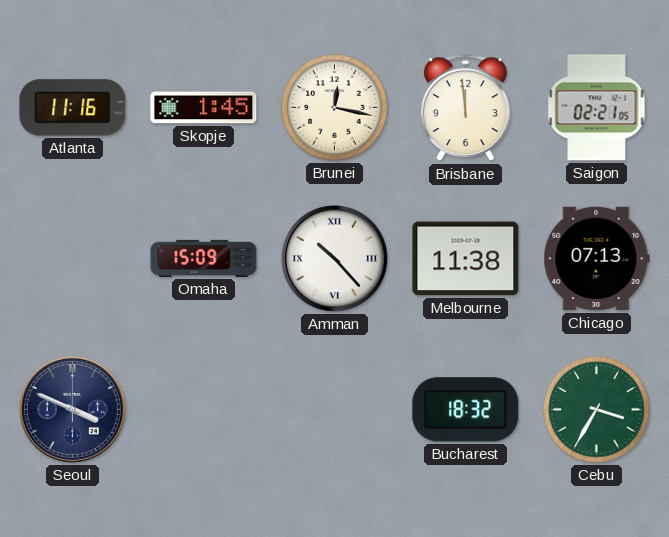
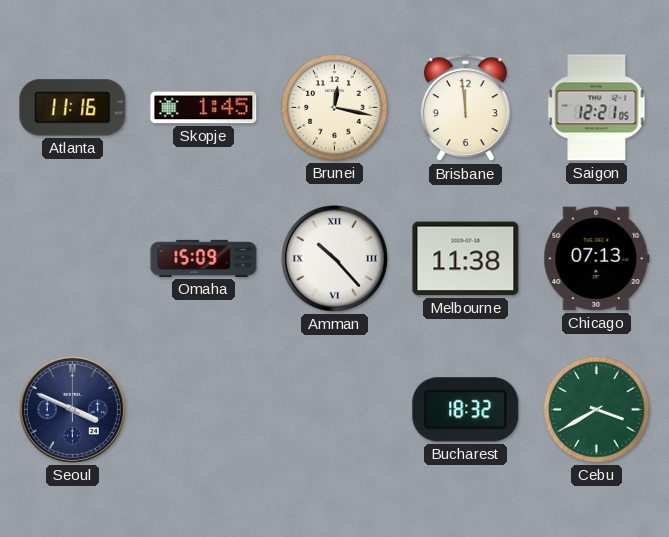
Saigon: 02:21 -> 12:21 (597, 108)
Cebu: 3:35 -> 3:40 (597, 410)
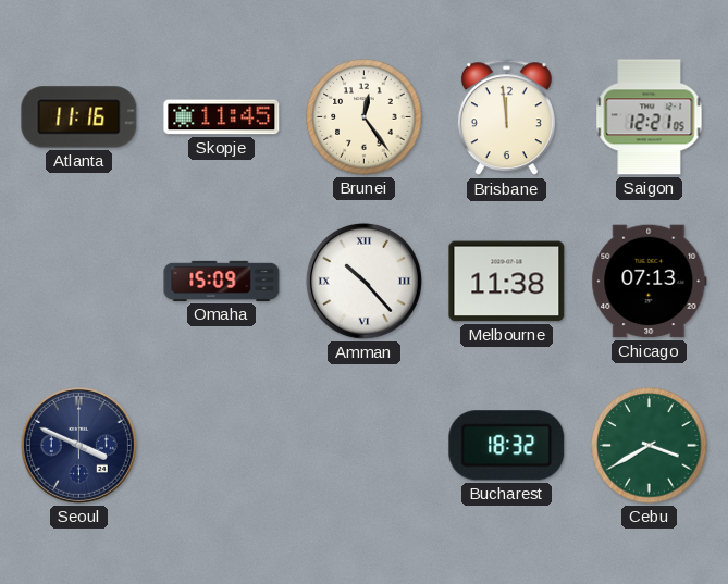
Skopje: 1:45 -> 11:45 (222, 117)
Brunei: 12:17 -> 12:24 (365, 117)
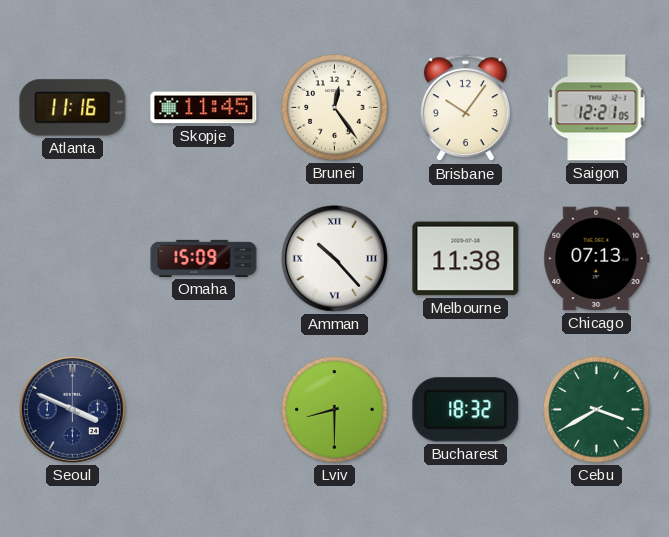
Brisbane: 11:59 -> 10:06 (465, 108)
Lviv: none -> 8:30 (335, 410)
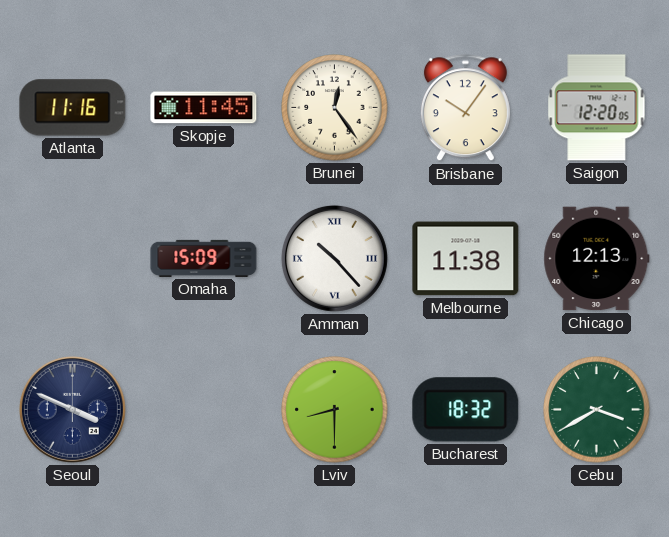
Saigon: 12:21 -> 12:20 (597, 108)
Chicago: 07:13 -> 12:13 (597, 259)
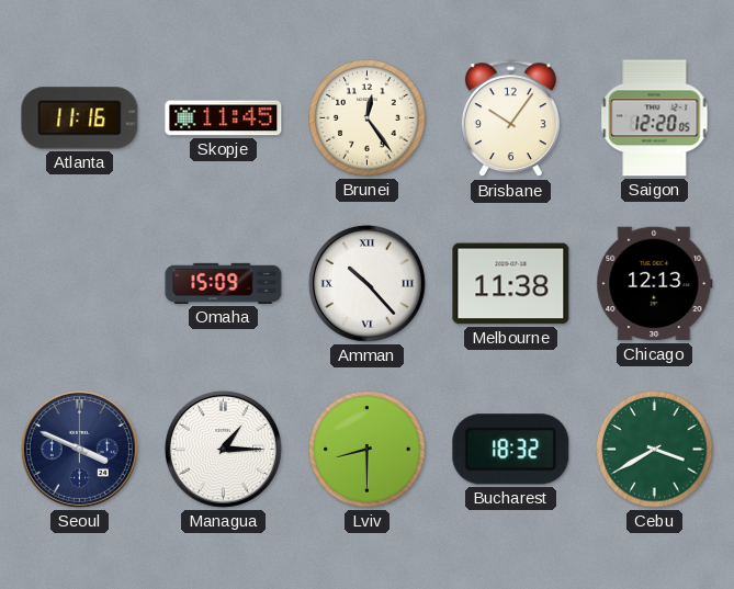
Managua: none -> 1:15 (223, 449)
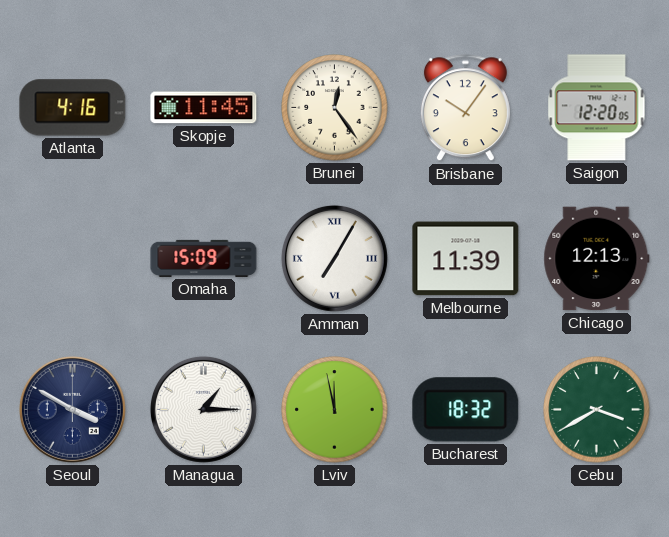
Atlanta: 11:16 -> 4:16 (73, 108)
Amman: 10:23 -> 7:05 (334, 258)
Melbourne: 11:38 -> 11:39 (466, 259)
Seoul: 3:49 -> 3:50 (72, 409)
Lviv: 8:30 -> 11:58 (335, 410)
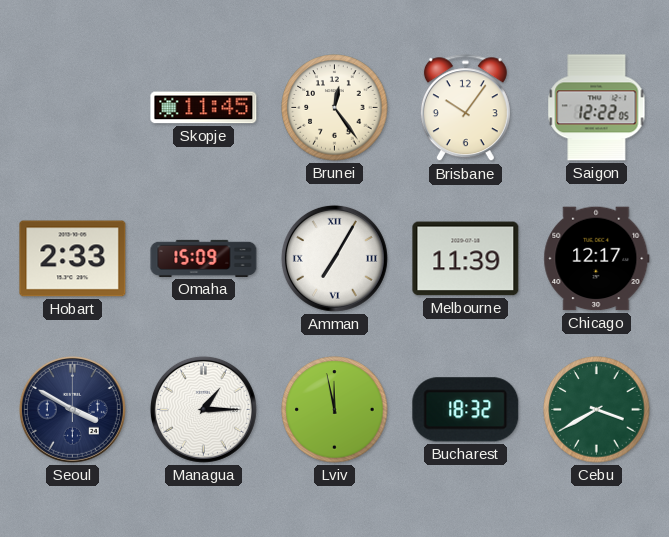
Atlanta: 4:16 -> none (73, 108)
Saigon: 12:20 -> 12:22 (597, 108)
Hobart: none -> 2:33 (73, 259)
Chicago: 12:13 -> 12:17 (597, 259)
